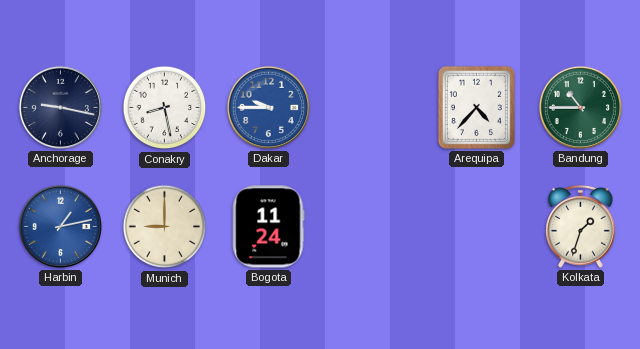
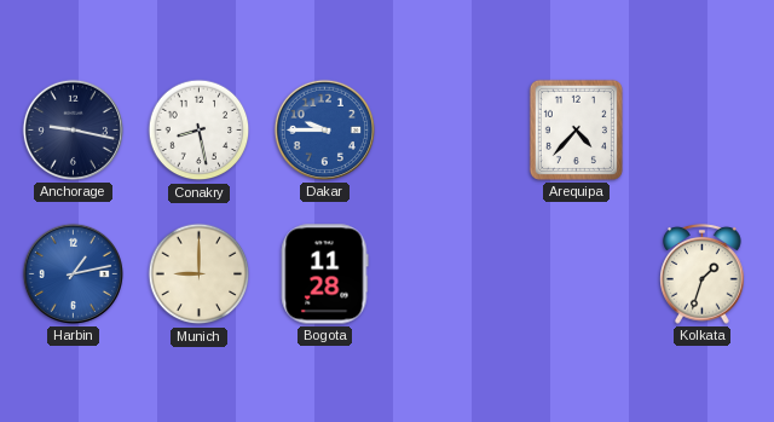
Bandung: 10:45 -> none (580, 107)
Bogota: 11:24 -> 11:28 (325, 274)
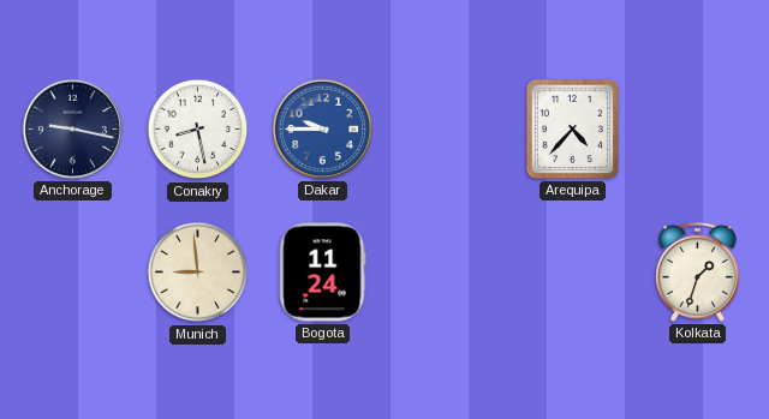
Harbin: 1:13 -> none (73, 273)
Munich: 9:00 -> 8:59 (198, 273)
Bogota: 11:28 -> 11:24 (323, 273)
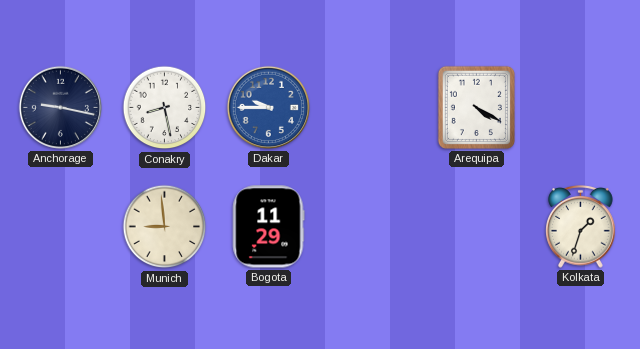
Arequipa: 4:37 -> 4:20 (476, 107)
Bogota: 11:24 -> 11:29 (269, 227)
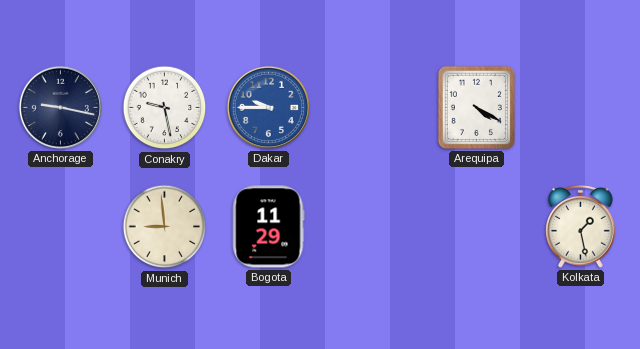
Conakry: 8:28 -> 9:28 (165, 108)
Kolkata: 1:33 -> 1:28 (581, 226)
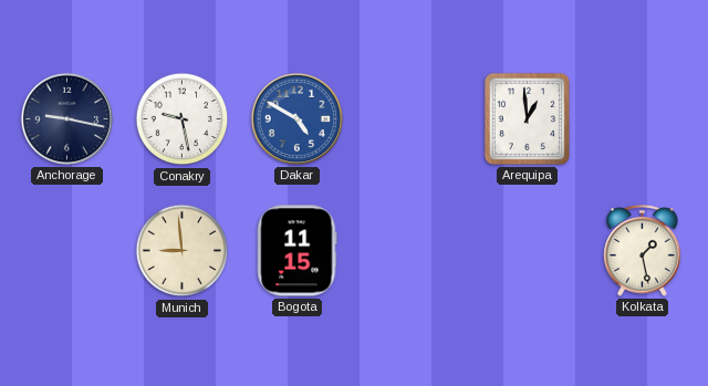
Dakar: 9:45 -> 4:50 (296, 118)
Arequipa: 4:20 -> 12:59 (527, 118)
Bogota: 11:29 -> 11:15 (298, 251)
